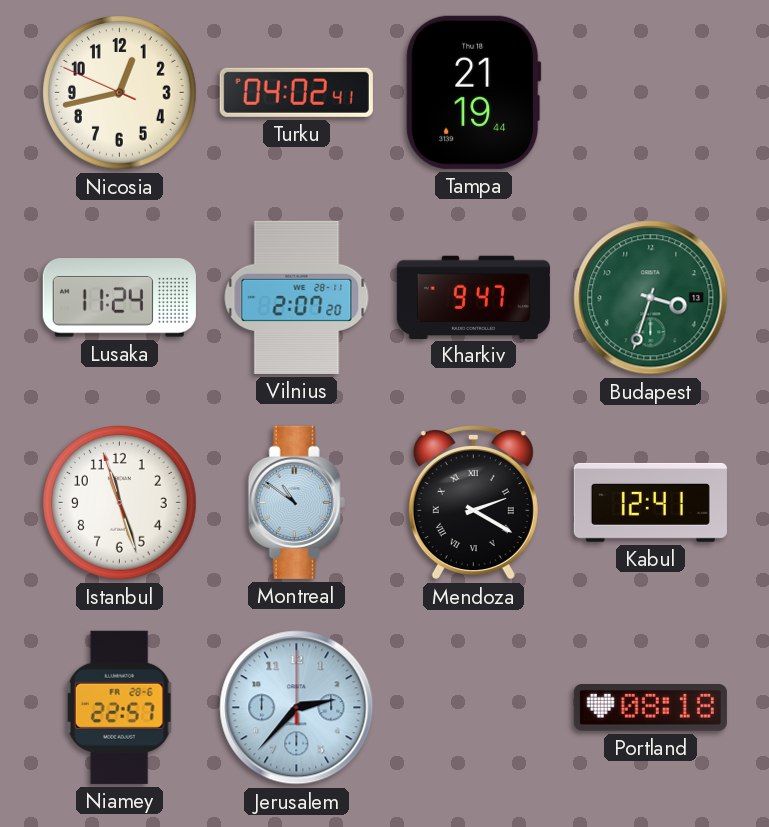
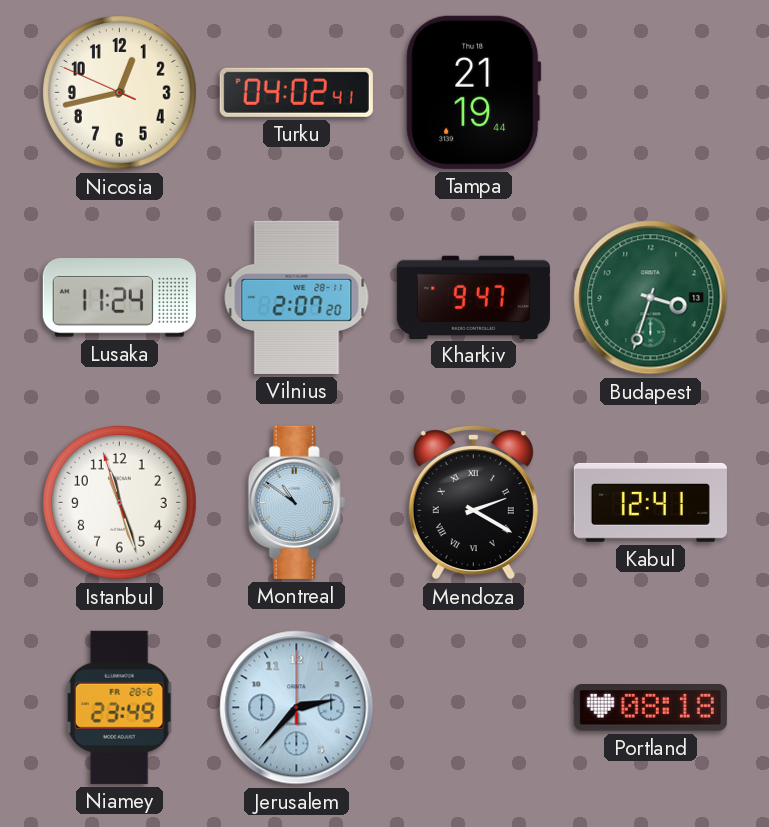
Niamey: 22:57 -> 23:49 (119, 707)
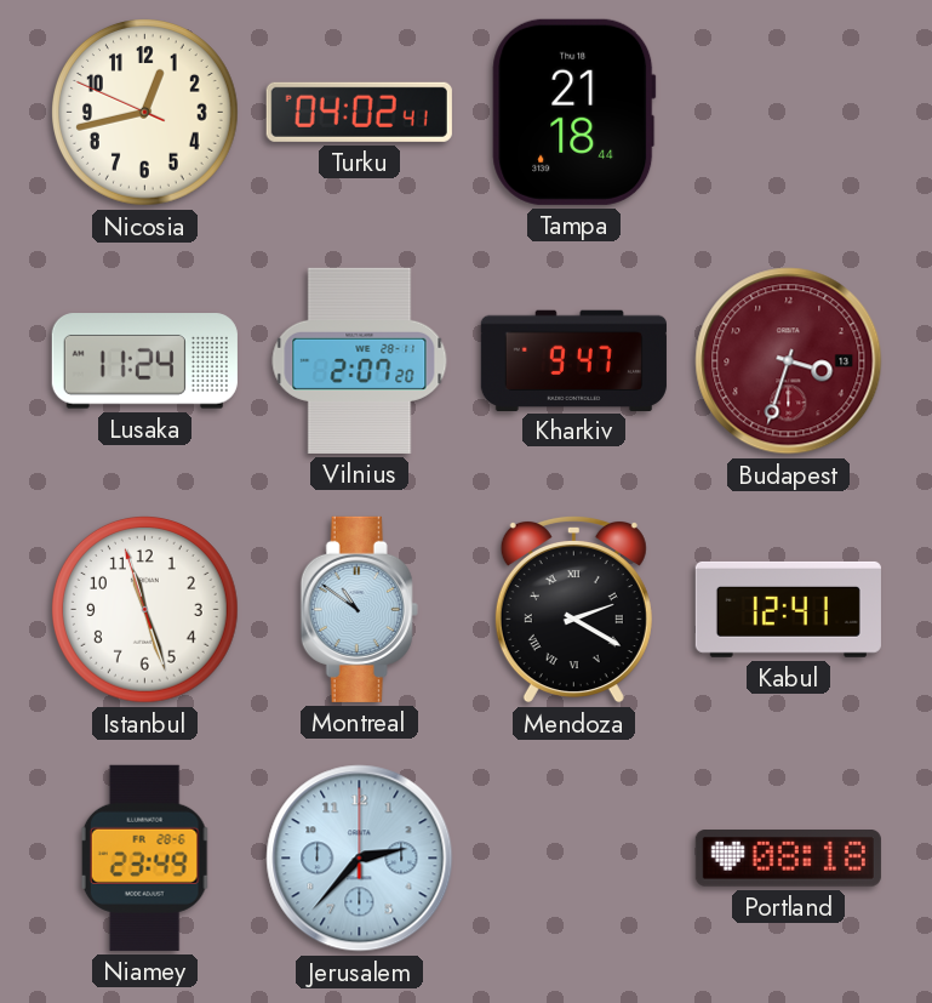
Tampa: 21:19 -> 21:18 (574, 112)
Budapest dial: green -> burgundy (789, 361)
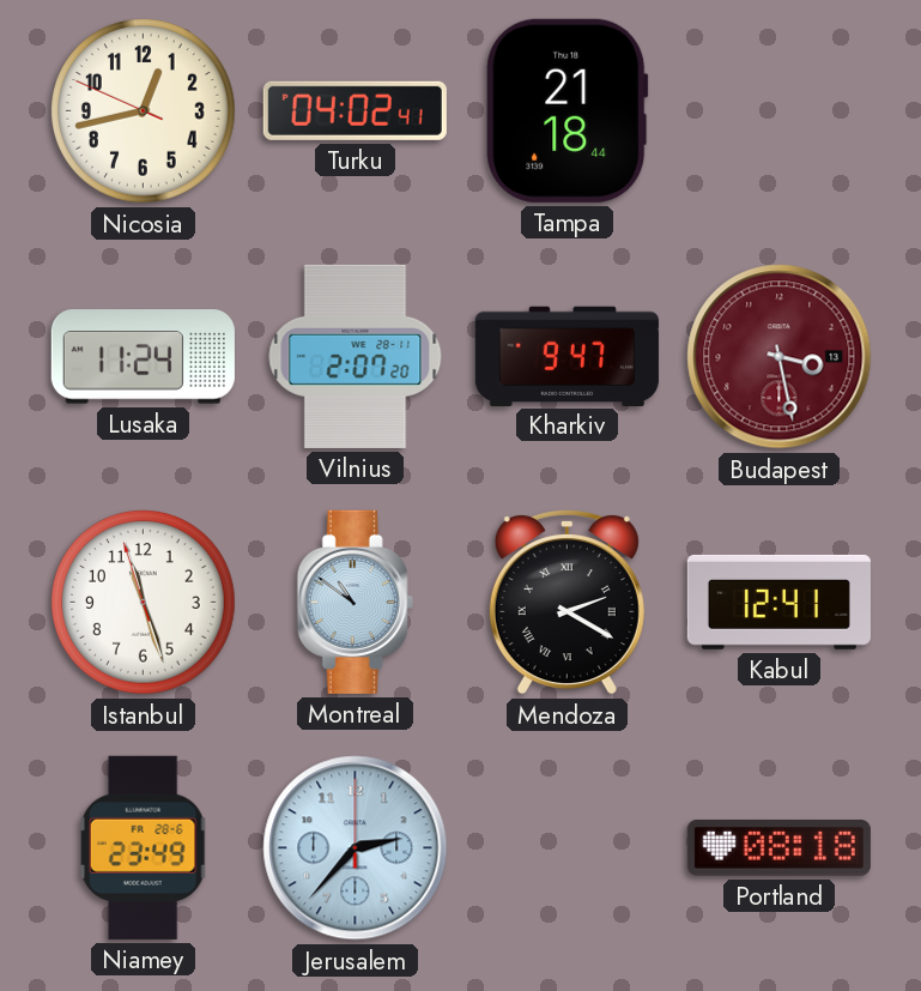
Budapest: 3:33 -> 3:28 (780, 357)
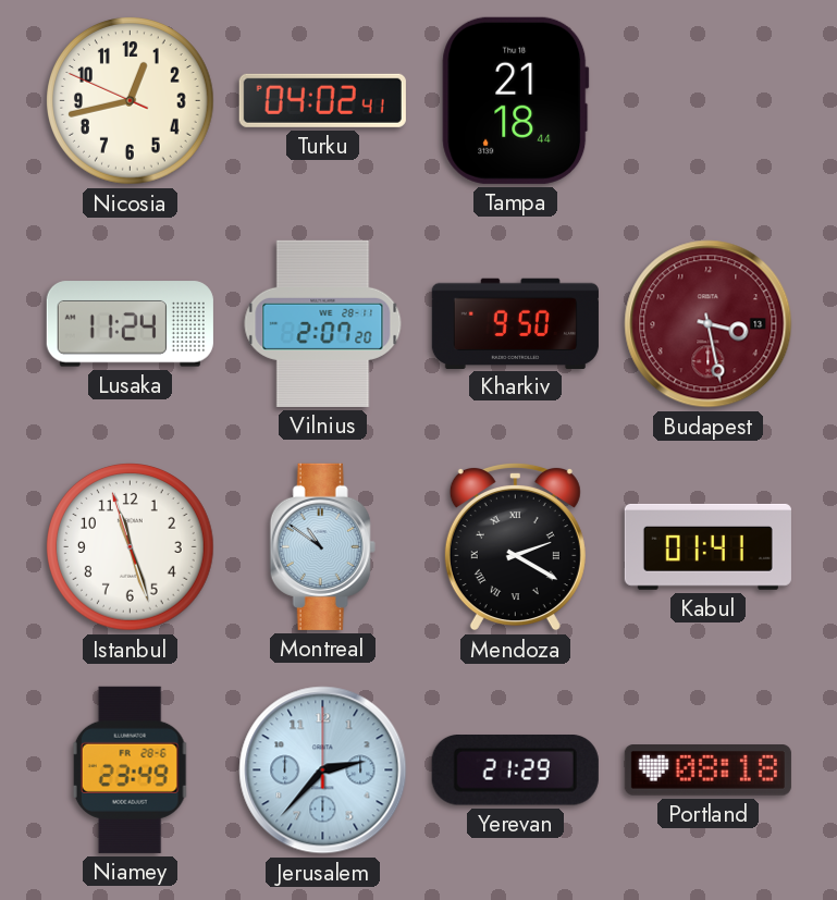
Kharkiv: 9:47 -> 9:50 (515, 323)
Kabul: 12:41 -> 01:41 (707, 546)
Yerevan: none -> 21:29 (515, 770)
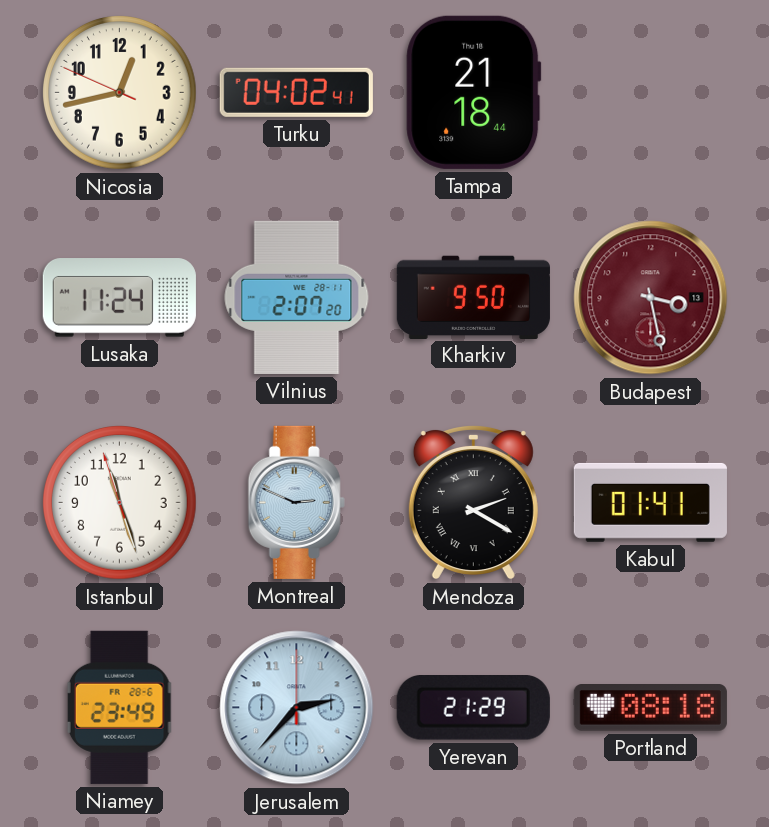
Montreal: 10:51 -> 2:49 (296, 502)
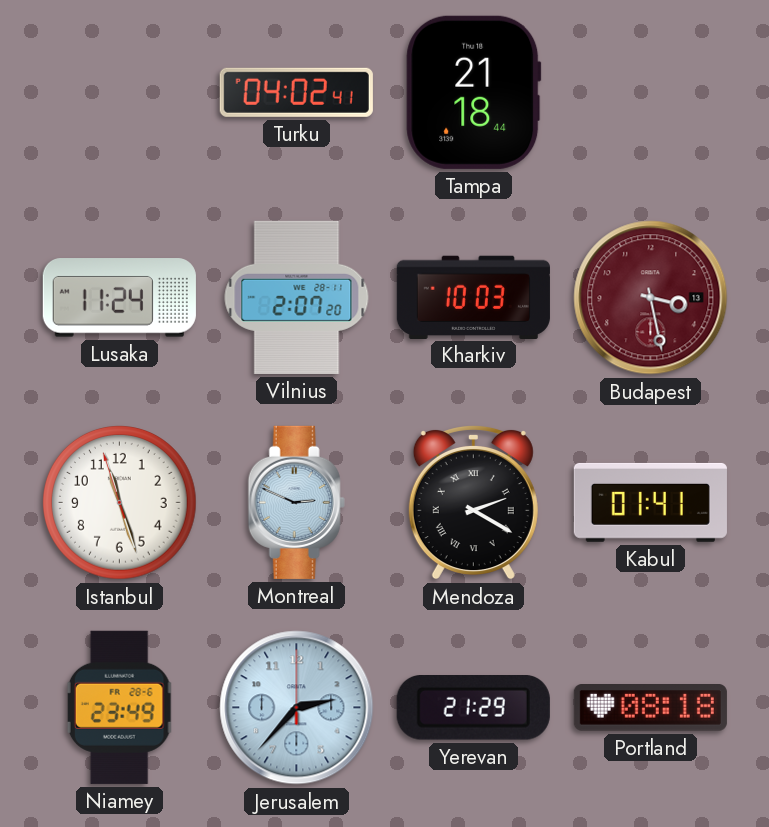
Nicosia: 12:42 -> none (120, 93)
Kharkiv: 9:50 -> 10:03 (473, 297)
